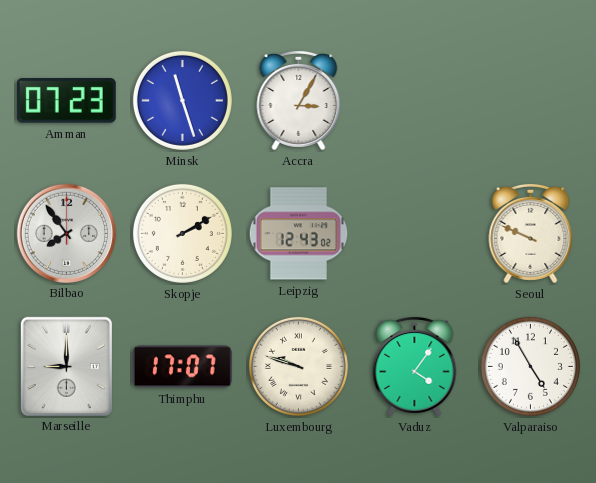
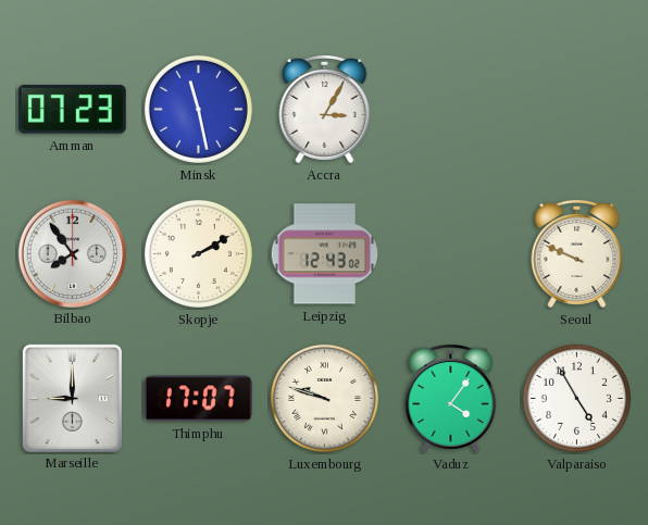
Minsk: 11:27 -> 11:28 (198, 109)
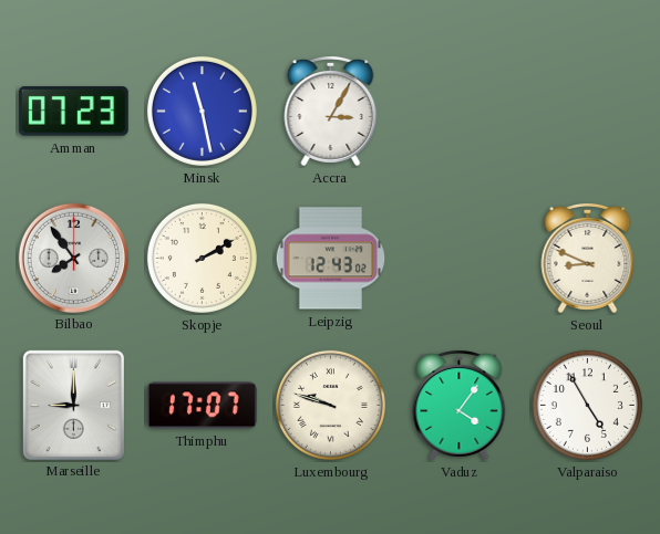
Seoul: 9:49 -> 8:49 (588, 258)
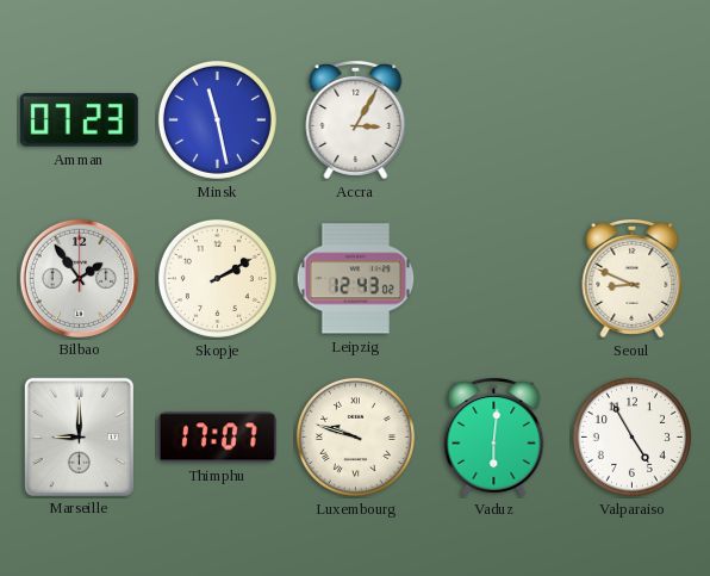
Bilbao: 7:54 -> 1:54 (79, 278)
Vaduz: 4:06 -> 6:01 (494, 436)
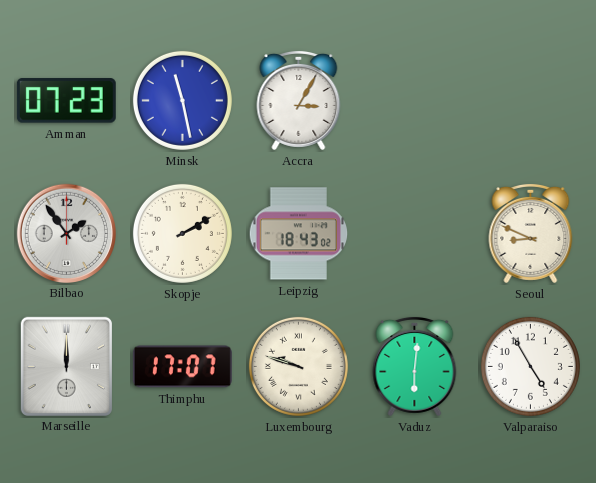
Leipzig: 12:43 -> 18:43 (299, 234)
Marseille: 9:00 -> 12:00 (66, 366)
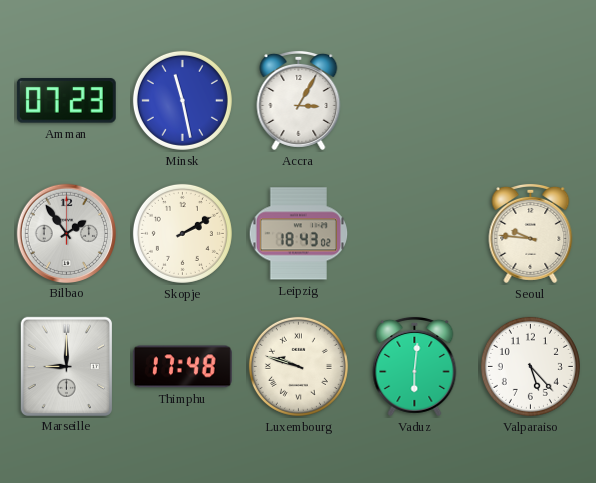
Seoul: 8:49 -> 9:46 (531, 233)
Marseille: 12:00 -> 9:00 (66, 366)
Thimphu: 17:07 -> 17:48 (182, 367)
Valparaiso: 4:55 -> 5:23 (530, 366)
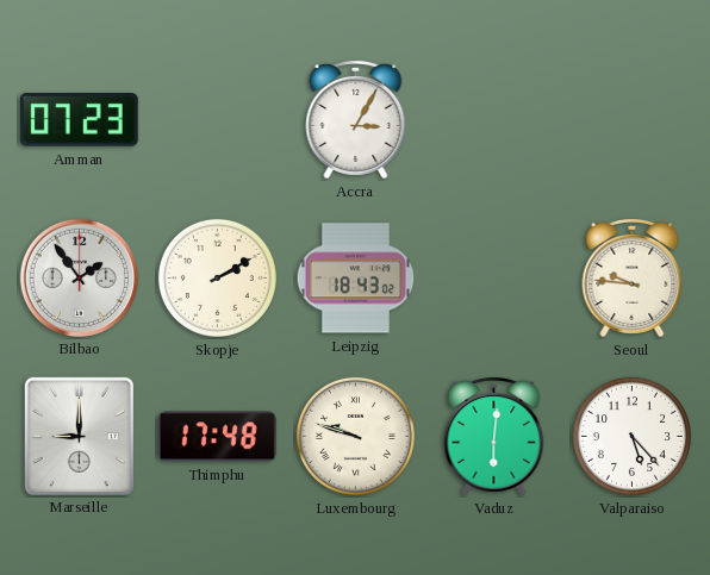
Minsk: 11:28 -> none (182, 100)
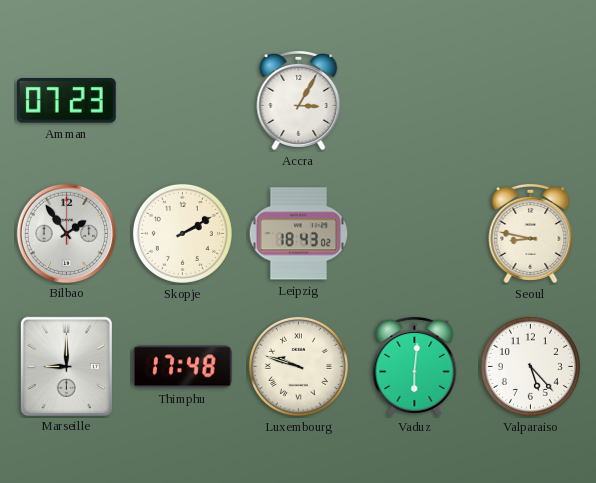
Seoul: 9:46 -> 8:47 (531, 233)
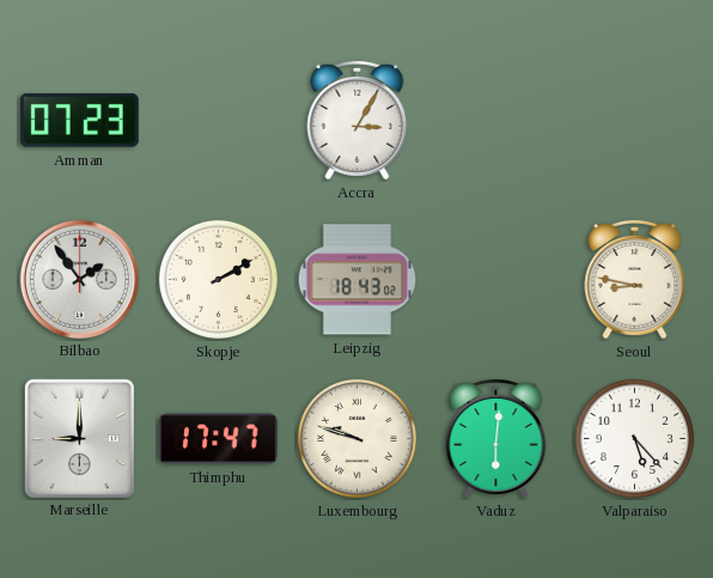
Thimphu: 17:48 -> 17:47 (218, 439)
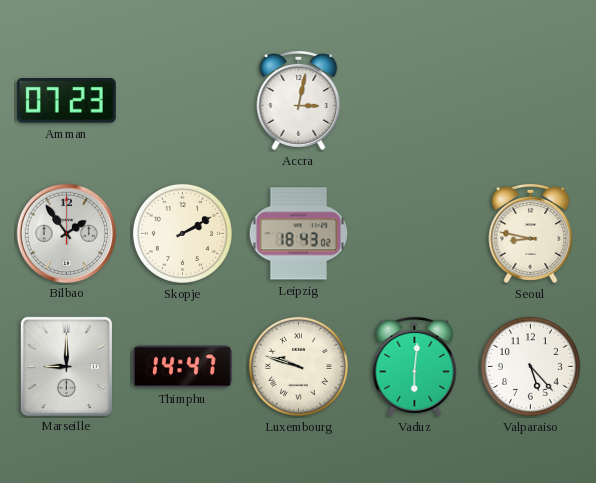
Accra: 3:05 -> 3:02 (299, 100)
Thimphu: 17:47 -> 14:47 (182, 367)
